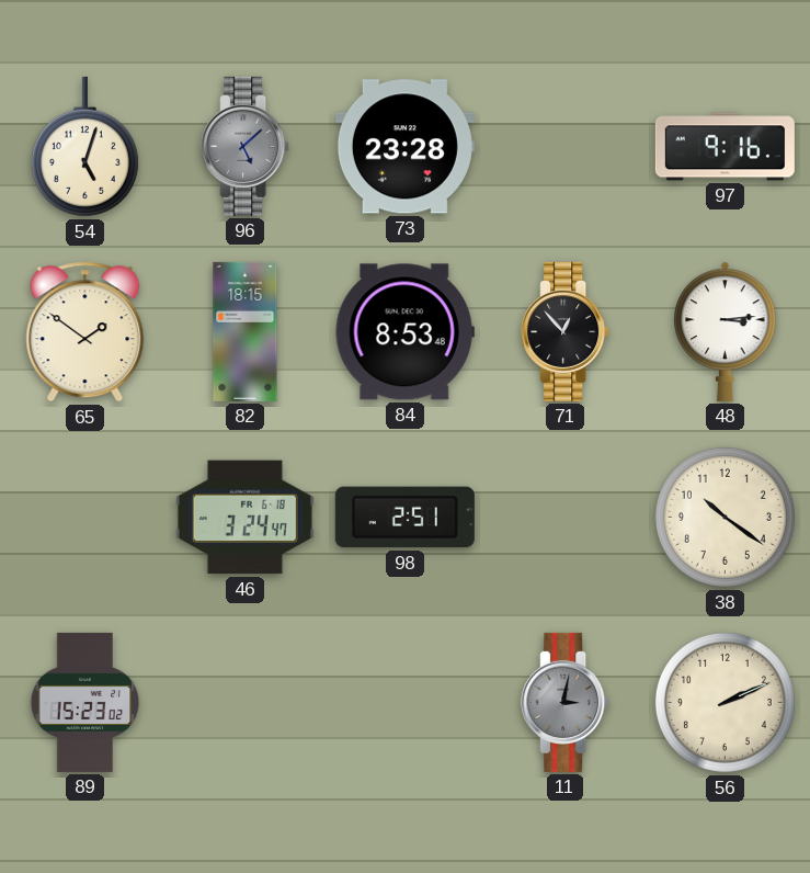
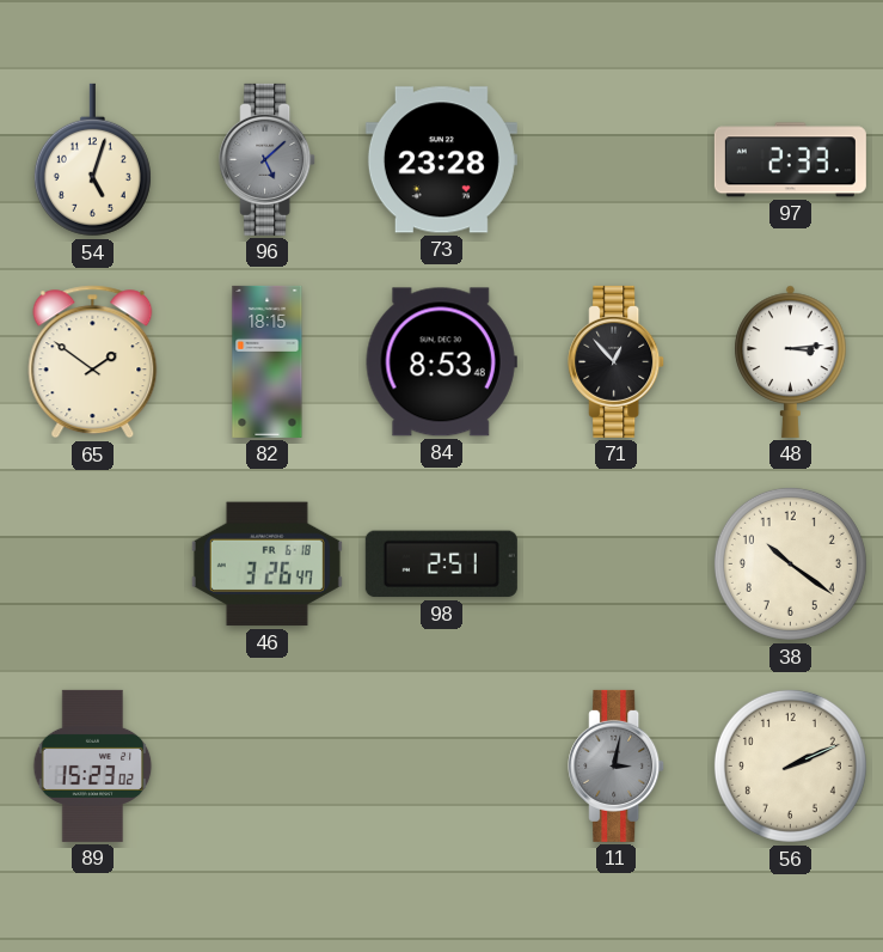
97: 9:16 -> 2:33 (790, 160)
46: 3:24 -> 3:26 (266, 565)
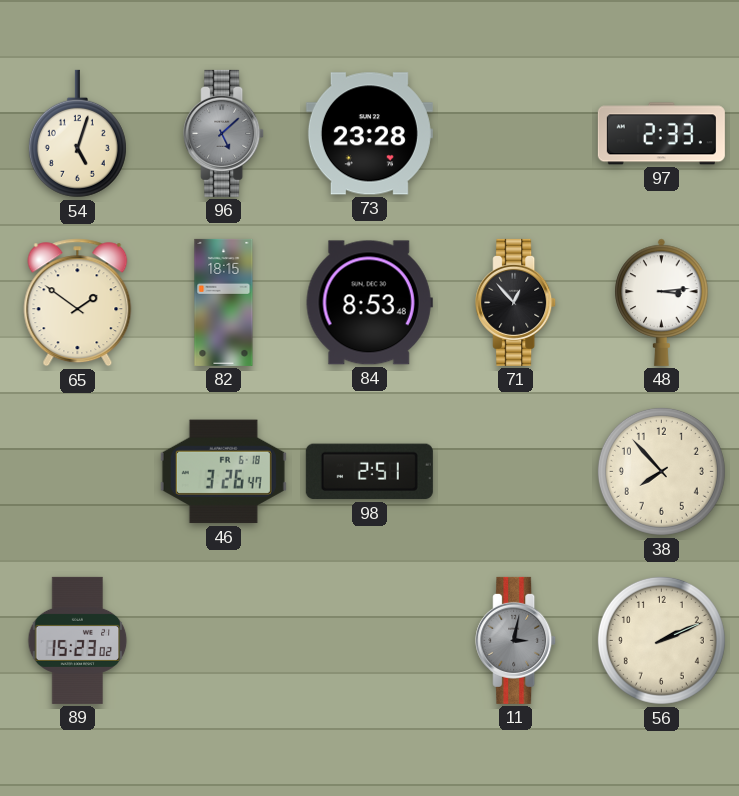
38: 10:21 -> 7:53 (661, 471)
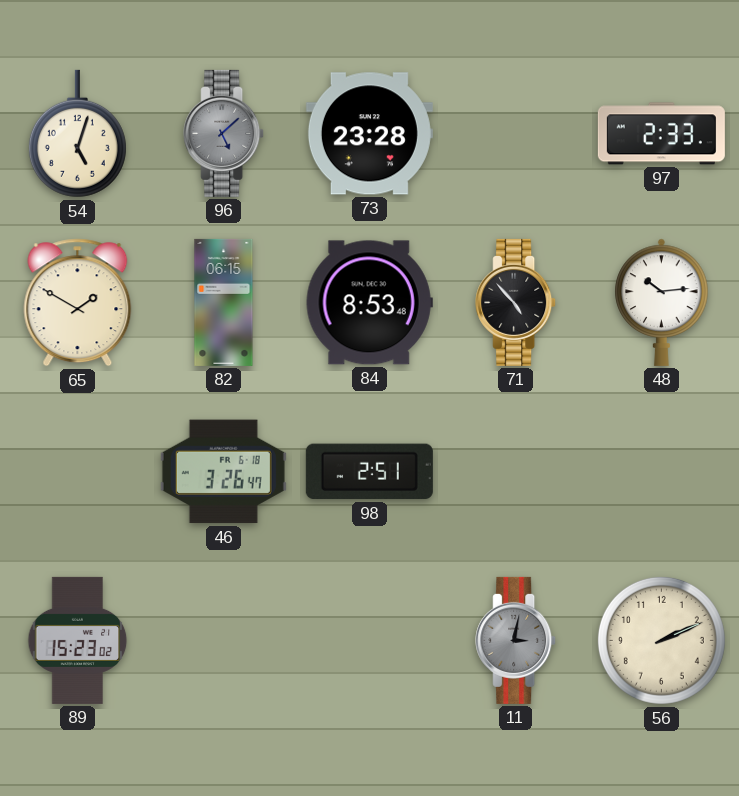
65: 1:51 -> 1:50 (78, 303)
82: 18:15 -> 06:15 (224, 302)
71: 12:53 -> 4:53 (516, 302)
48: 3:14 -> 10:14 (662, 302)
38: 7:53 -> none (661, 471)
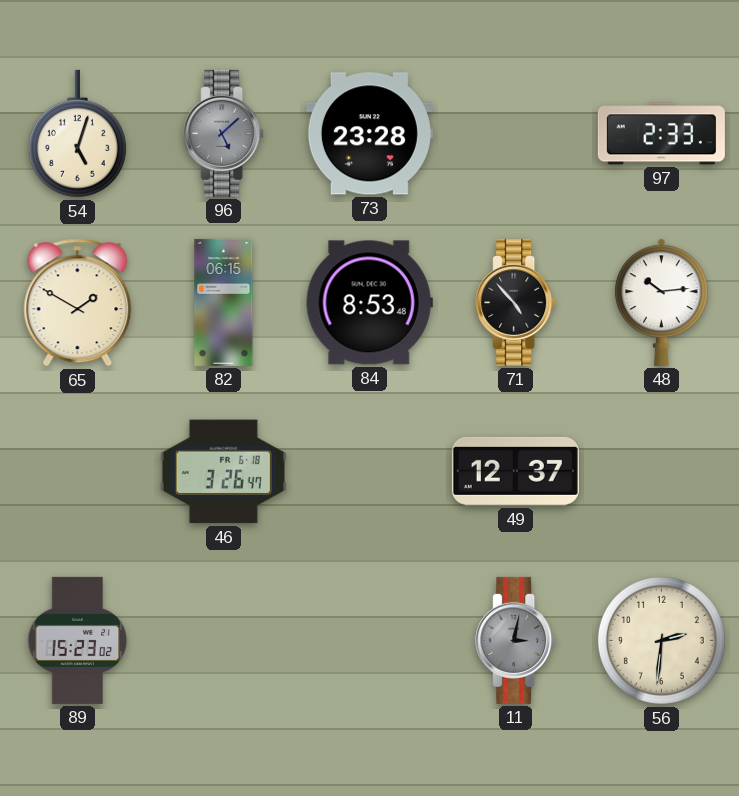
98: 2:51 -> none (369, 472)
49: none -> 12:37 (515, 471)
56: 2:11 -> 2:31 (661, 640)
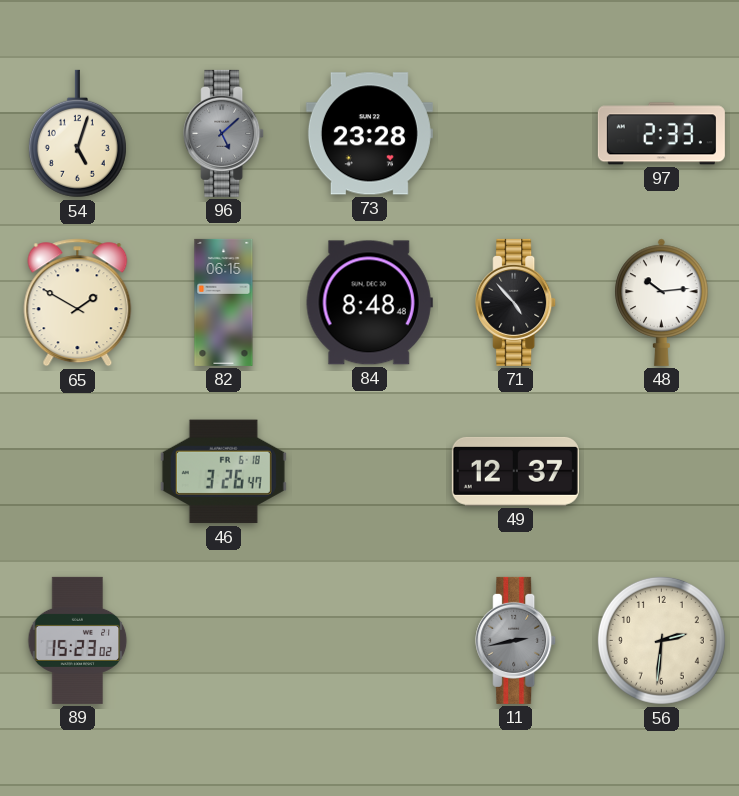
84: 8:53 -> 8:48 (369, 303)
11: 3:02 -> 2:43 (516, 640)
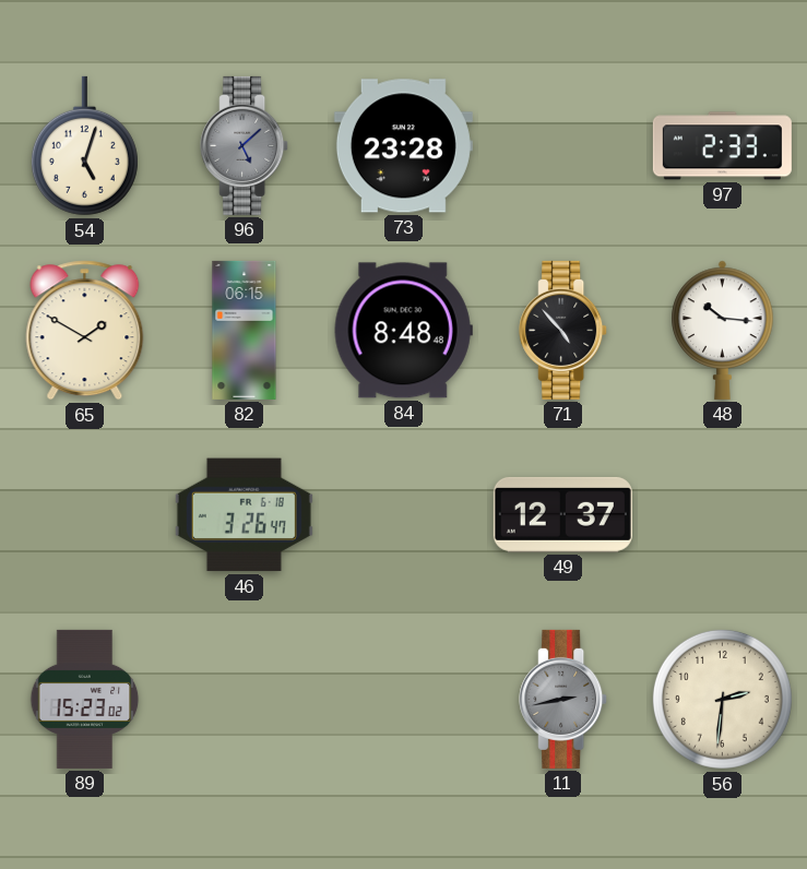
48: 10:14 -> 10:16 (723, 330)
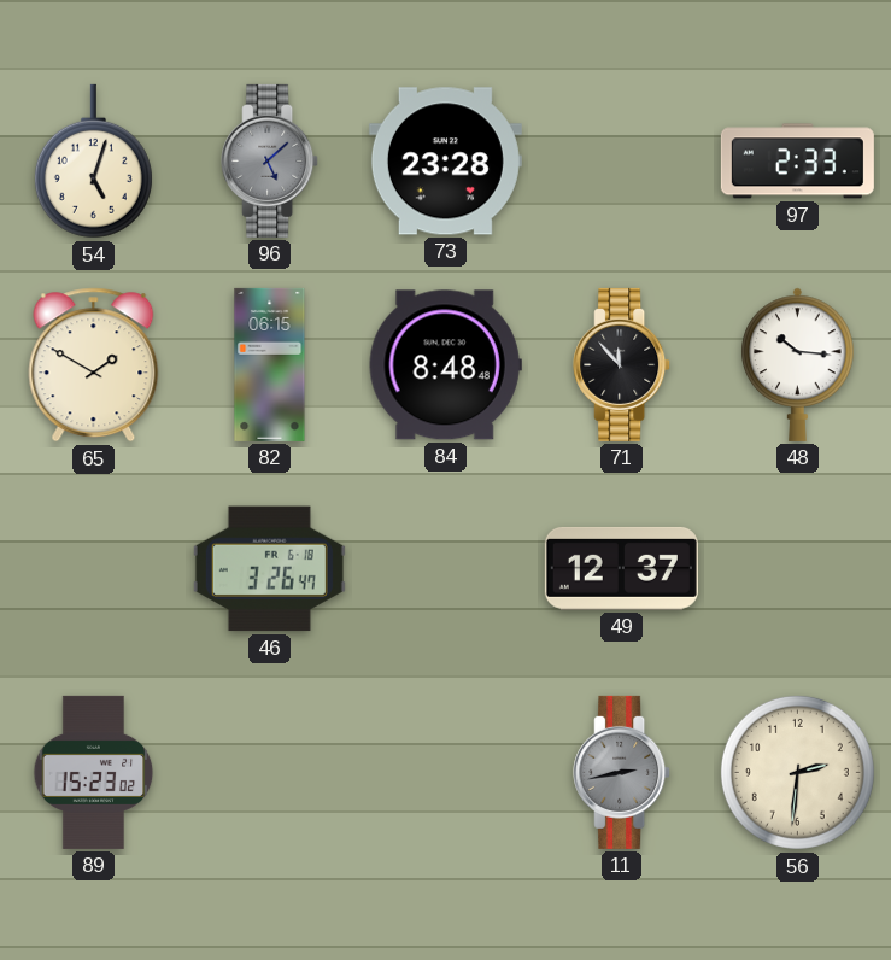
71: 4:53 -> 11:53 (622, 364)
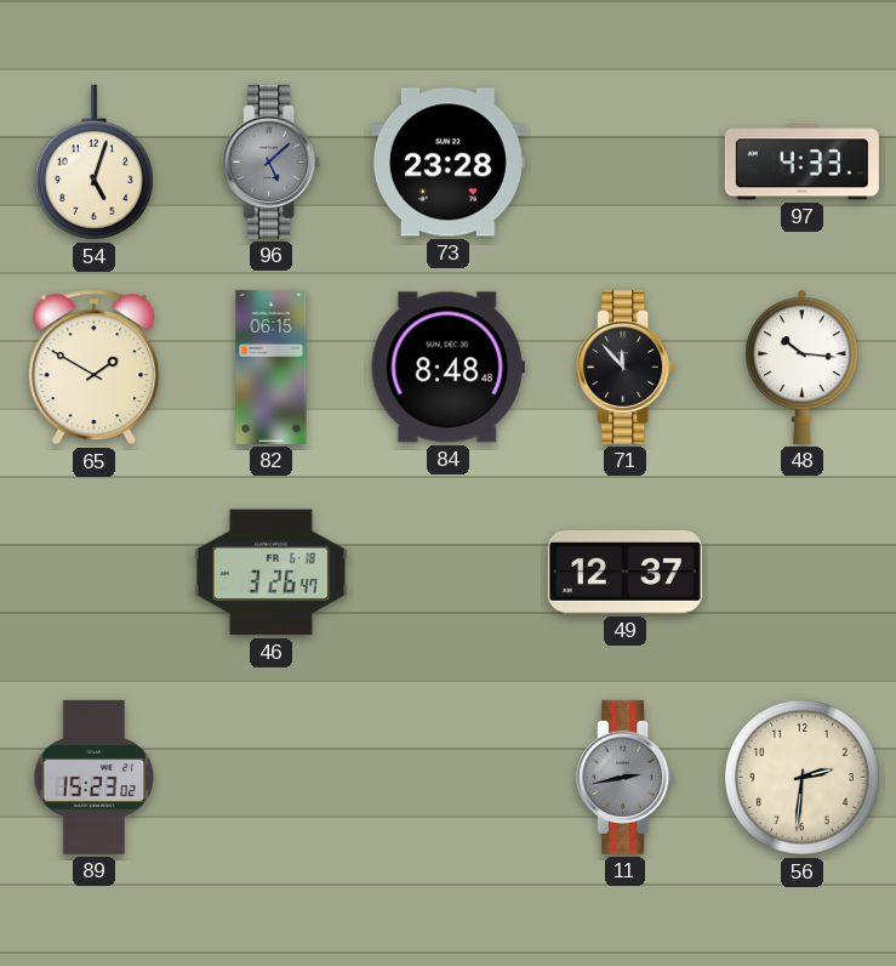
97: 2:33 -> 4:33 (801, 163)
